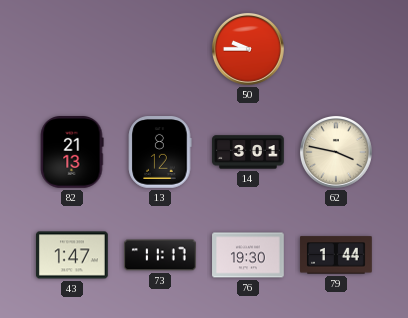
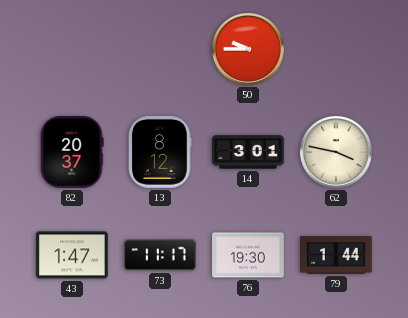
82: 21:13 -> 20:37 (72, 153)
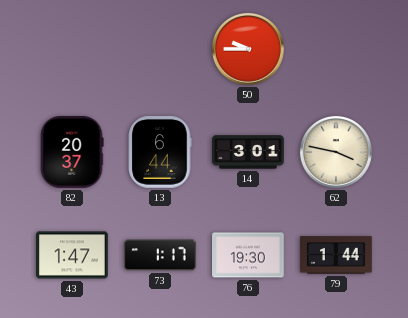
13: 8:12 -> 6:44 (160, 153)
73: 11:17 -> 1:17 (161, 255)
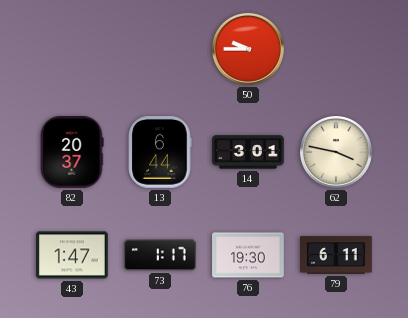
79: 1:44 -> 6:11 (336, 255)
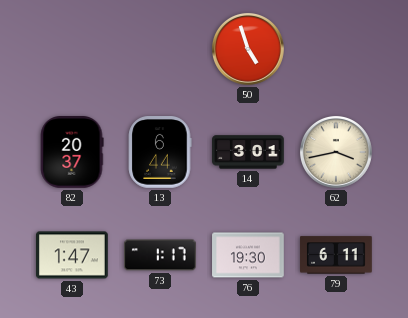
50: 9:45 -> 4:57 (248, 49)
62: 3:47 -> 3:43 (336, 152)
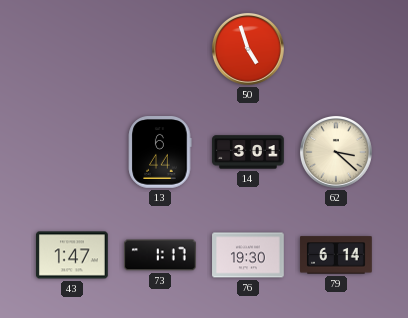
82: 20:37 -> none (72, 153)
62: 3:43 -> 3:22 (336, 152)
79: 6:11 -> 6:14 (336, 255)
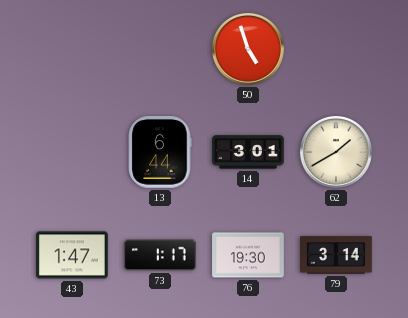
62: 3:22 -> 1:40 (336, 152)
79: 6:14 -> 3:14 (336, 255)
